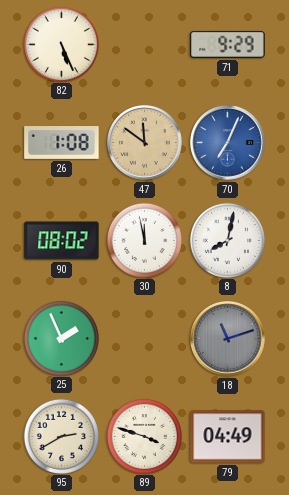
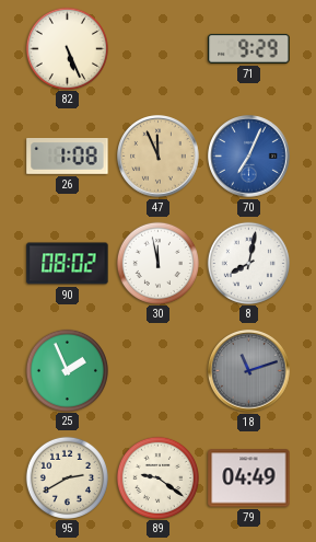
47: 11:51 -> 11:56 (159, 157)
89: 3:48 -> 9:21 (157, 477)
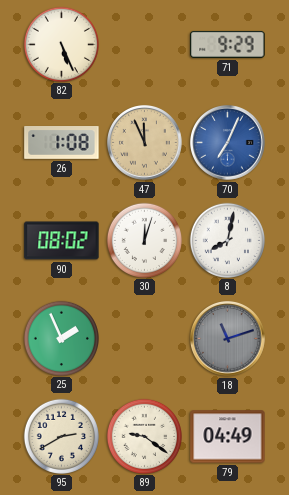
30: 11:58 -> 12:03 (144, 240)
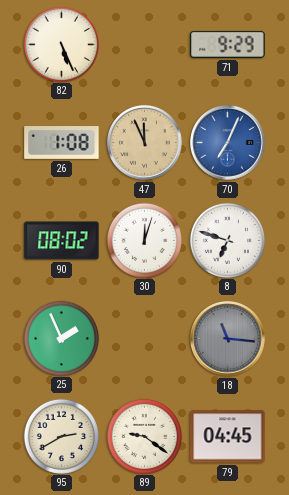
8: 8:02 -> 6:48 (227, 240)
18: 11:12 -> 11:16 (228, 339)
79: 04:49 -> 04:45 (228, 437)
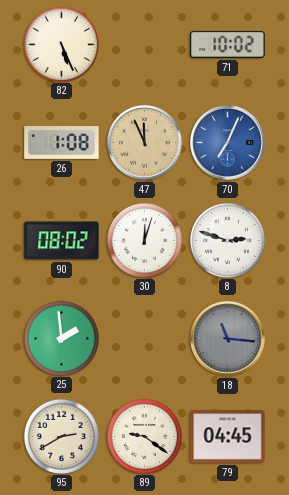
71: 9:29 -> 10:02 (228, 44)
8: 6:48 -> 2:48 (227, 240)
25: 1:56 -> 1:59 (61, 338)
